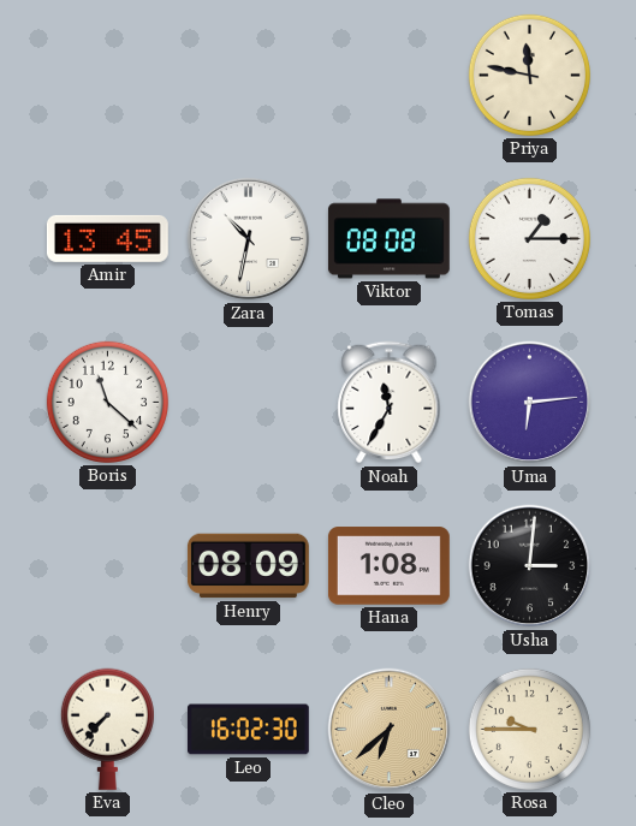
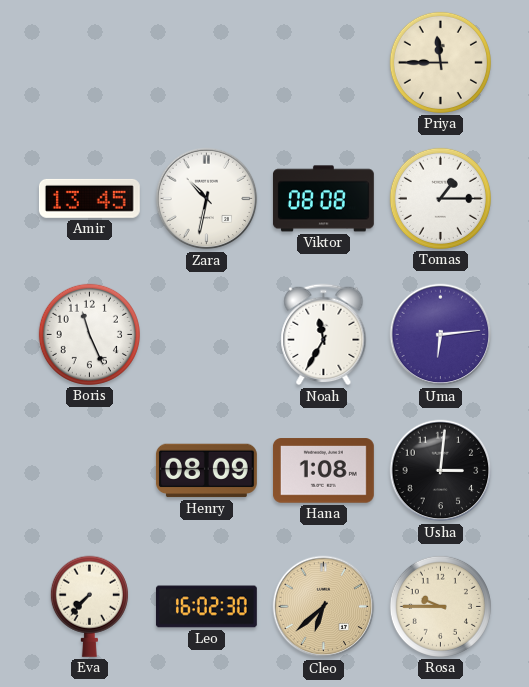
Priya: 11:47 -> 11:45 (440, 62)
Boris: 11:22 -> 11:26 (89, 334)
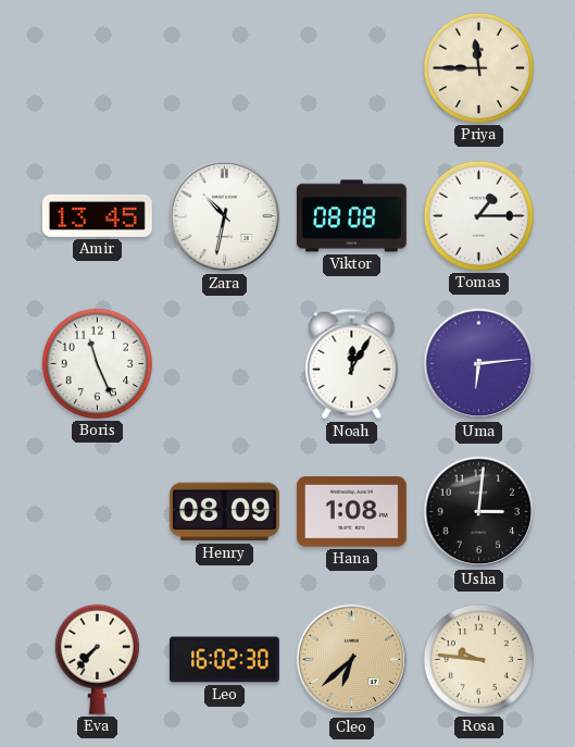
Noah: 11:35 -> 12:05 (352, 364)
Rosa: 9:45 -> 9:46 (478, 659)
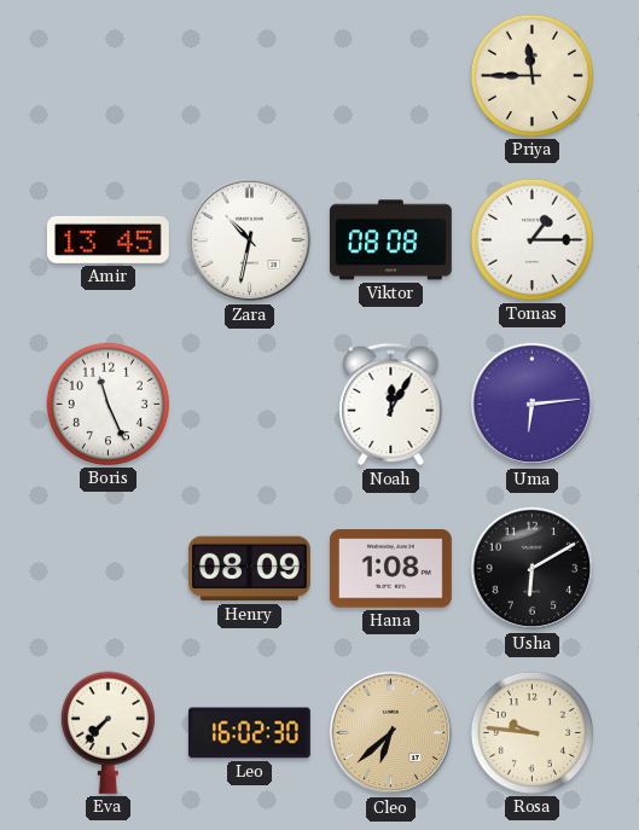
Usha: 3:01 -> 6:10 (533, 569)
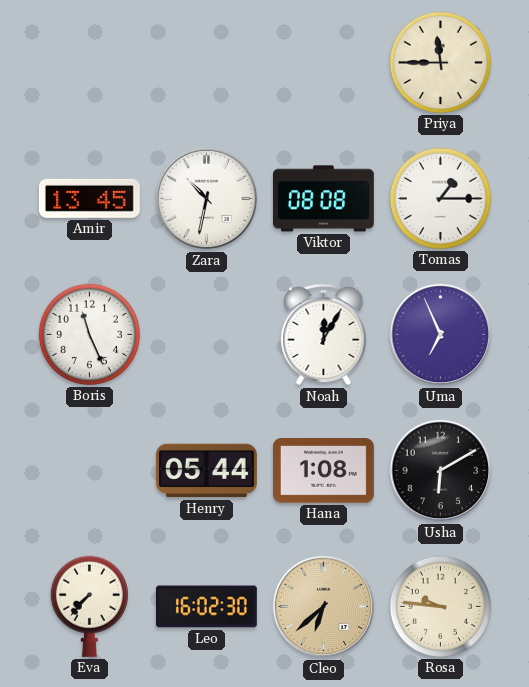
Uma: 6:14 -> 6:56 (441, 335)
Henry: 08:09 -> 05:44 (206, 471)
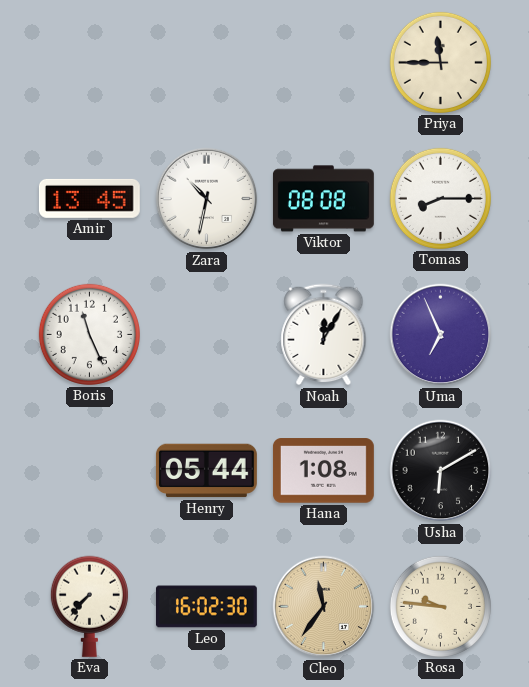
Tomas: 1:15 -> 8:15 (440, 198)
Cleo: 6:38 -> 11:36 (324, 607)
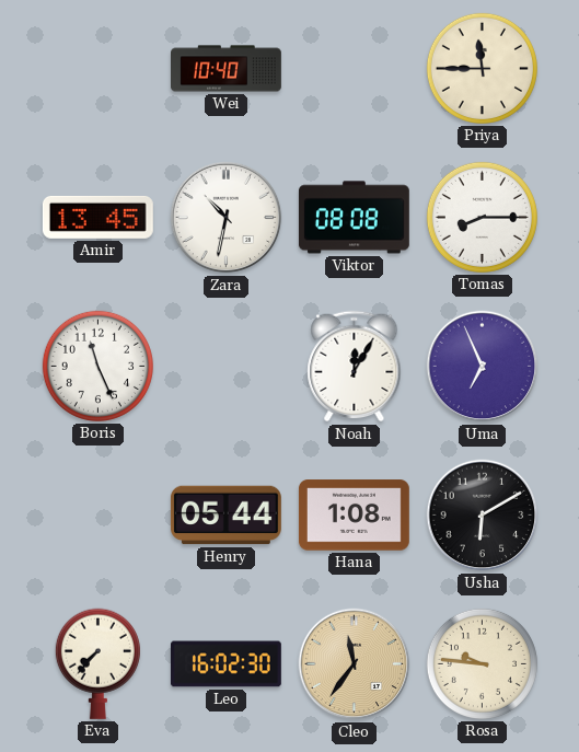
Wei: none -> 10:40 (227, 69)
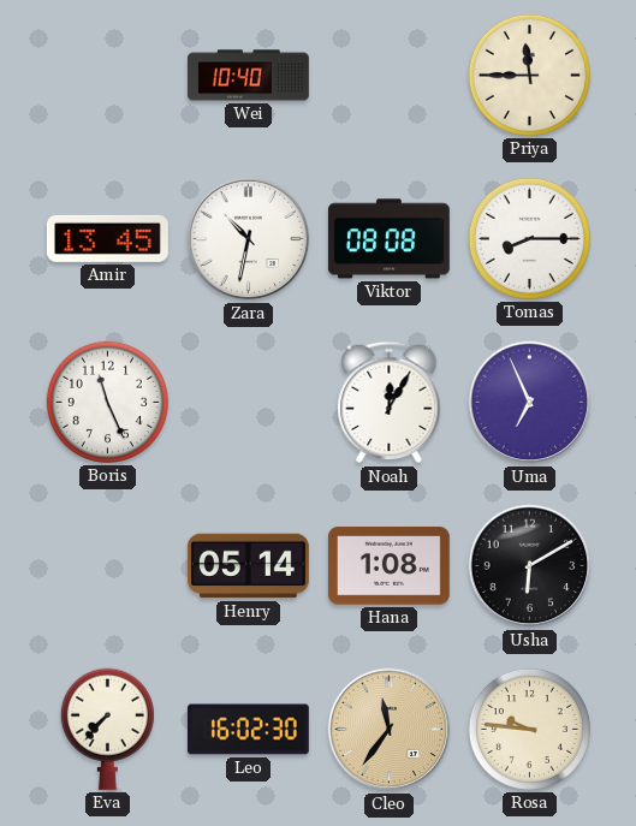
Henry: 05:44 -> 05:14 (248, 566)
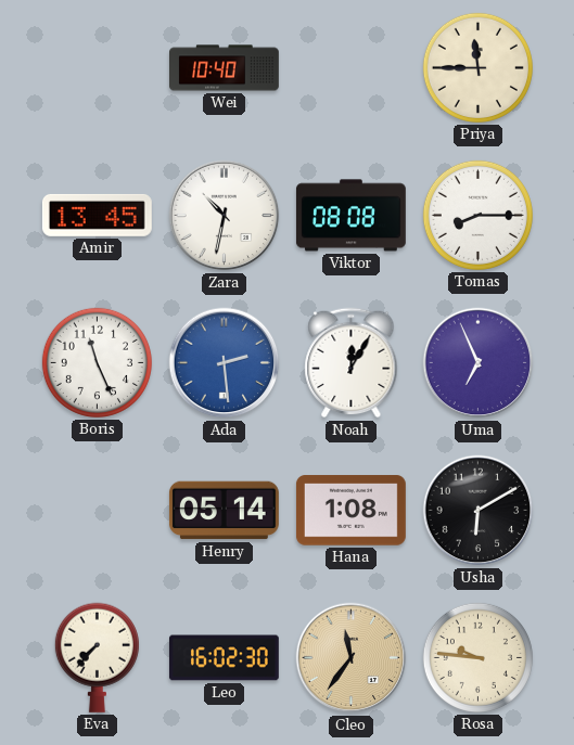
Ada: none -> 2:29 (225, 363)
